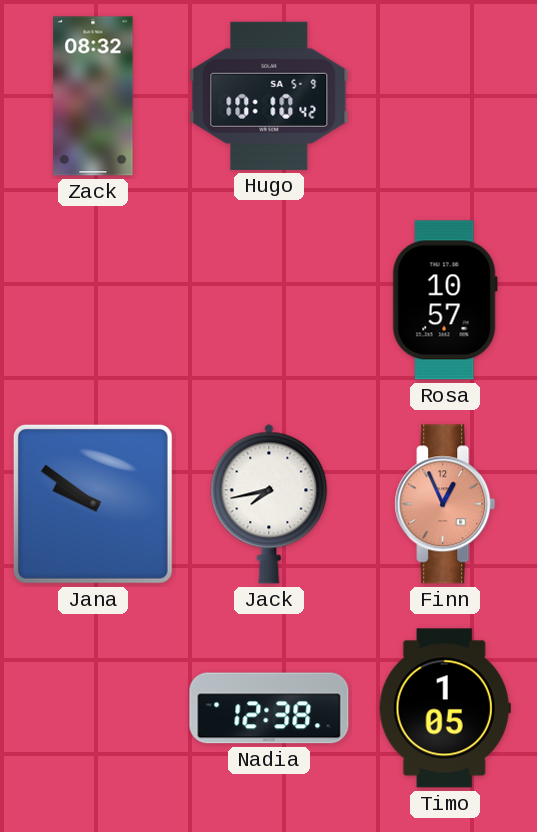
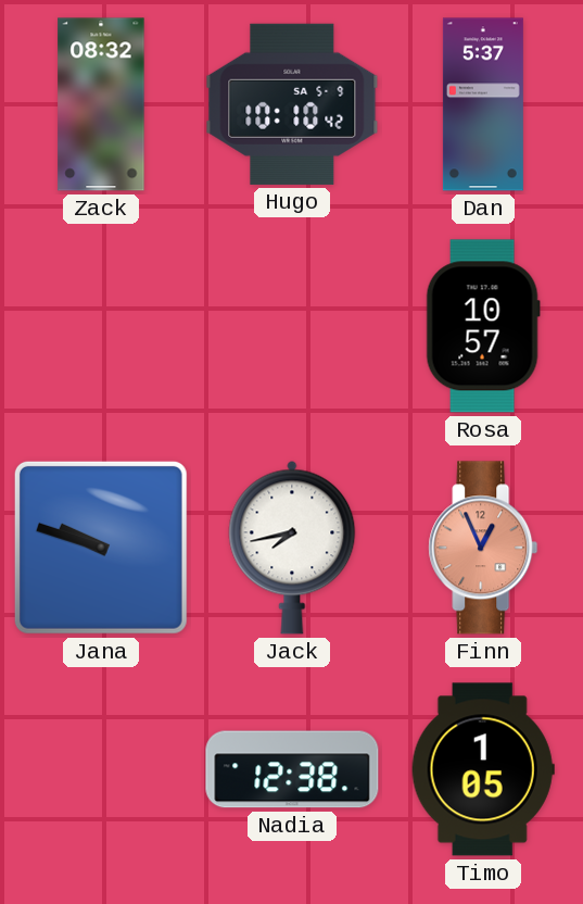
Dan: none -> 5:37 (483, 104)
Jana: 9:51 -> 9:48 (101, 548)
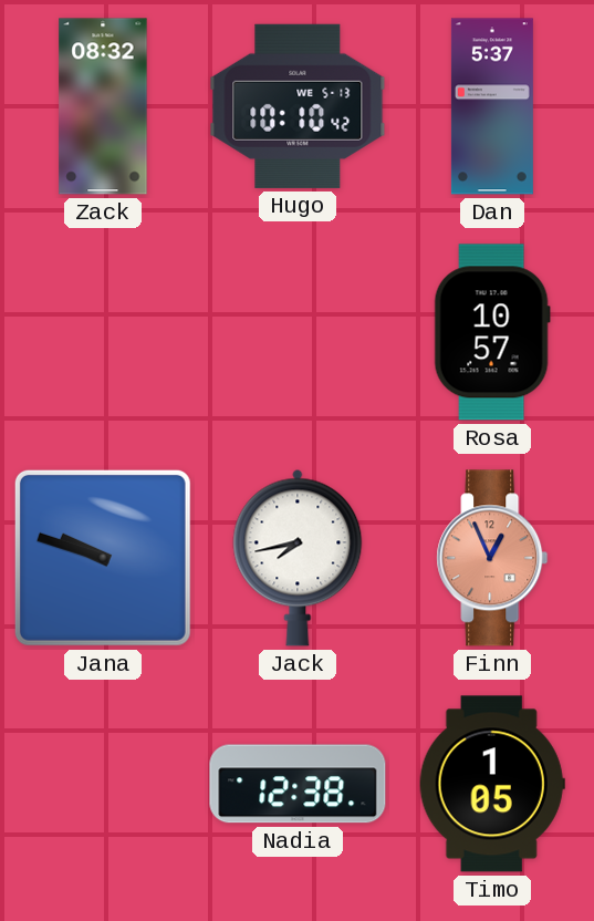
Hugo date: SA 5-9 -> WE 5-13 (298, 106)
